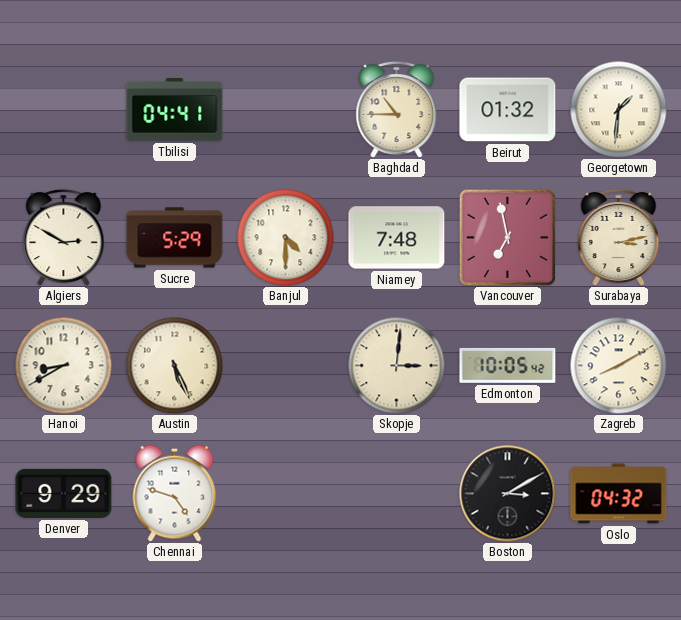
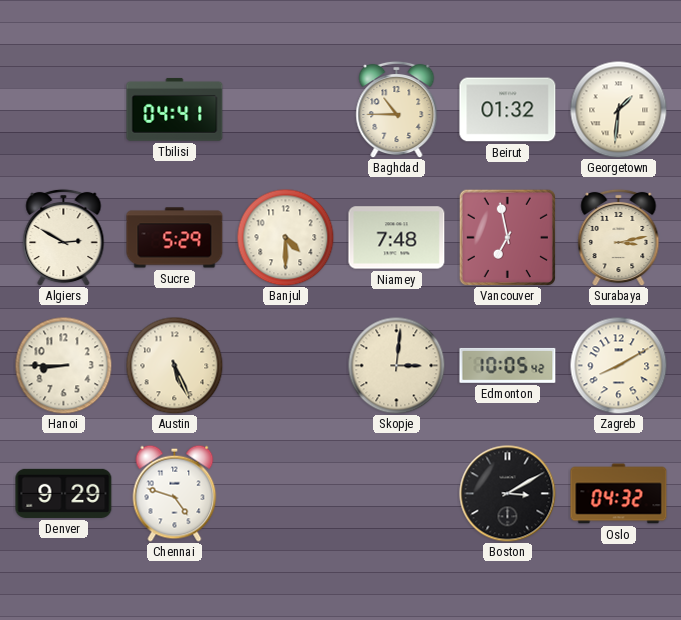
Hanoi: 8:40 -> 8:45 (63, 365)
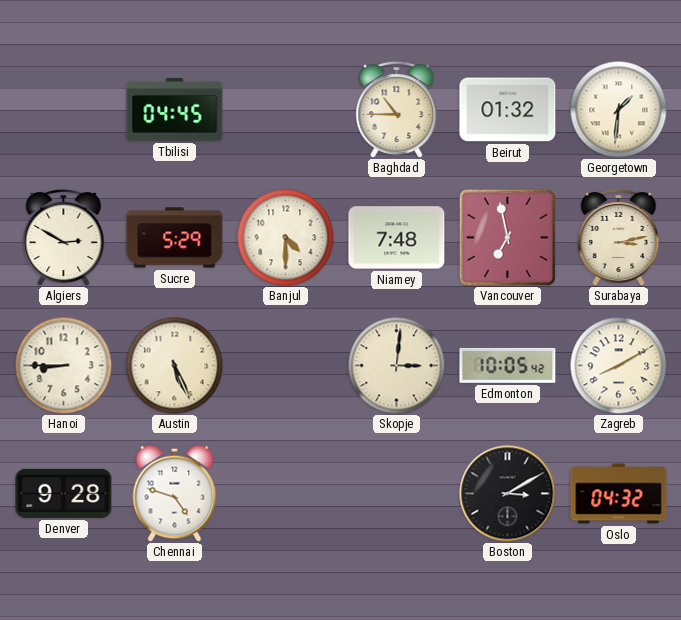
Tbilisi: 04:41 -> 04:45 (175, 110)
Denver: 9:29 -> 9:28 (64, 493)
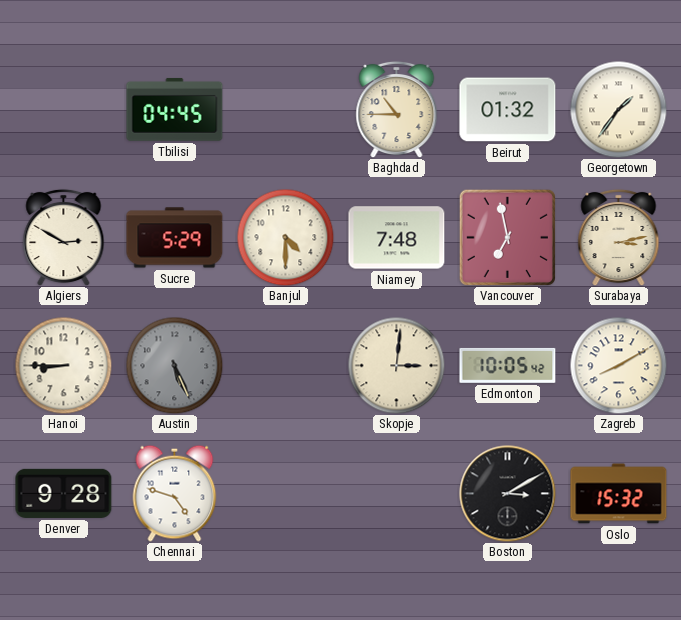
Georgetown: 1:31 -> 1:36 (618, 109)
Austin dial: cream -> grey (174, 365)
Oslo: 04:32 -> 15:32 (619, 494)
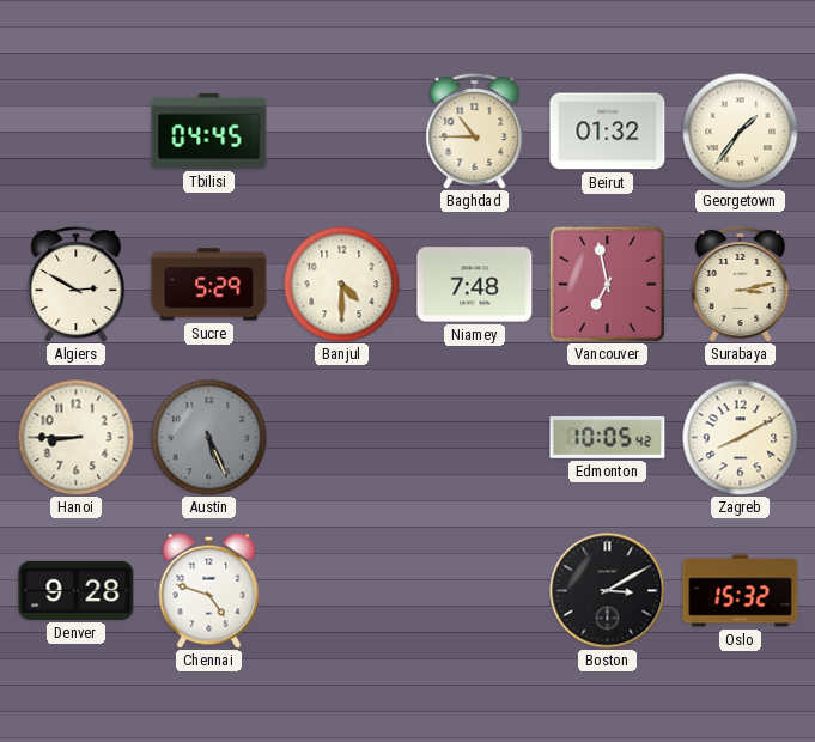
Skopje: 3:01 -> none (396, 365)
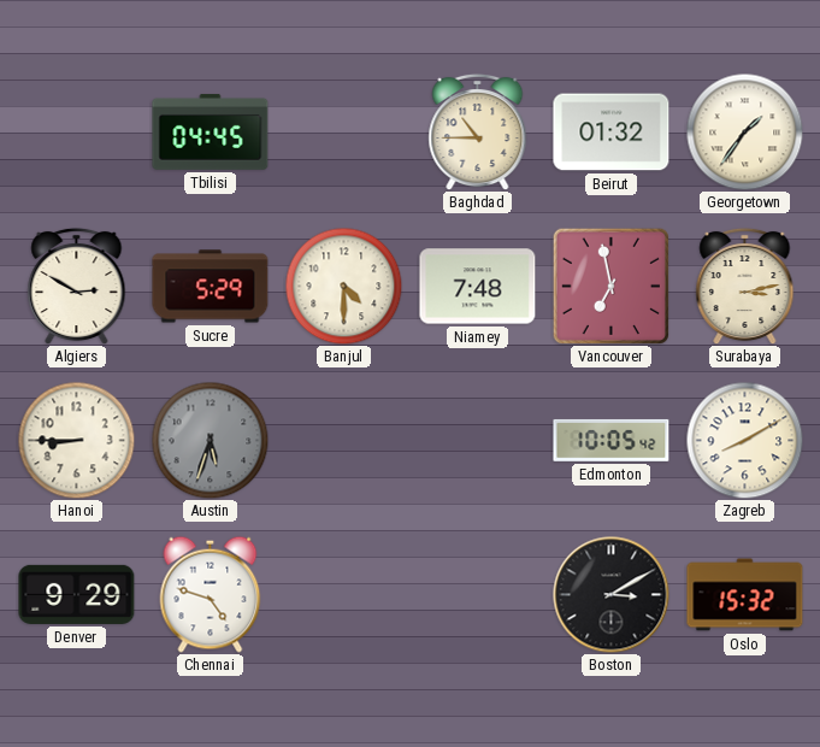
Austin: 5:26 -> 5:33 (210, 440)
Denver: 9:28 -> 9:29 (77, 594)
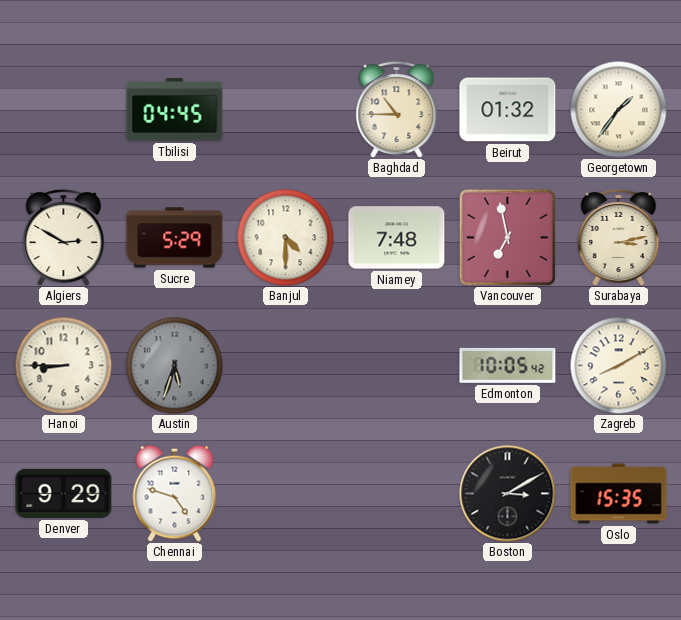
Oslo: 15:32 -> 15:35 (619, 494)
